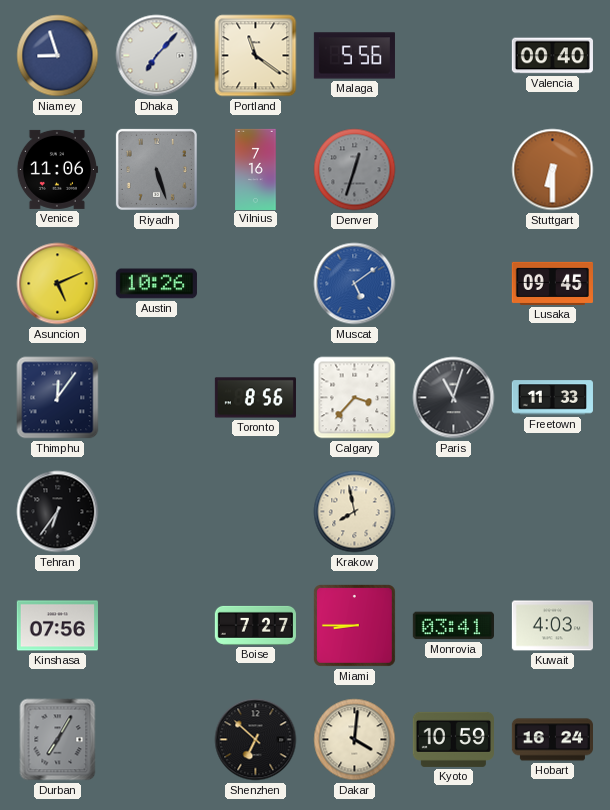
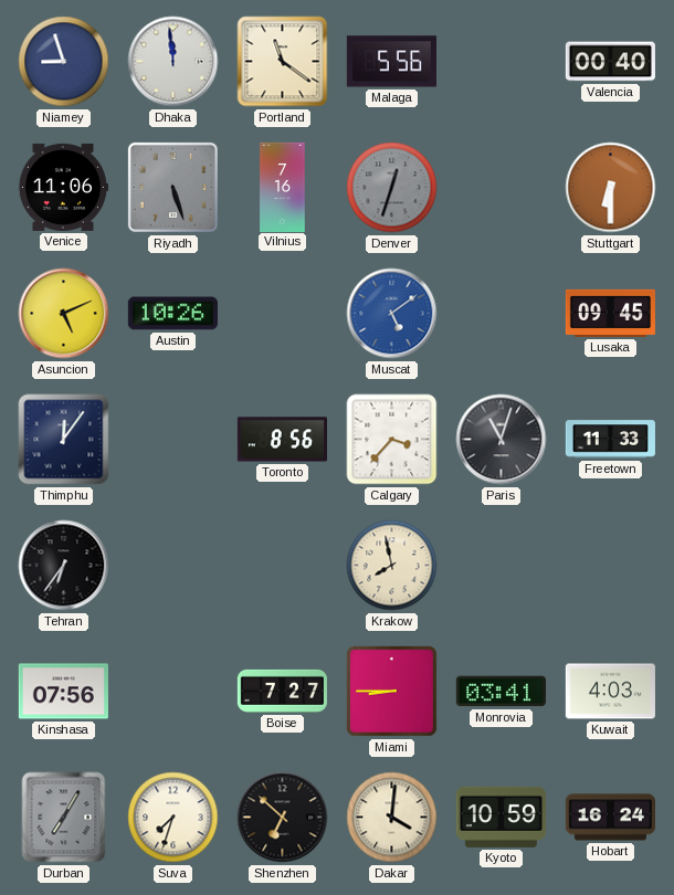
Dhaka: 7:07 -> 11:59 (173, 62)
Suva: none -> 7:33 (173, 818)
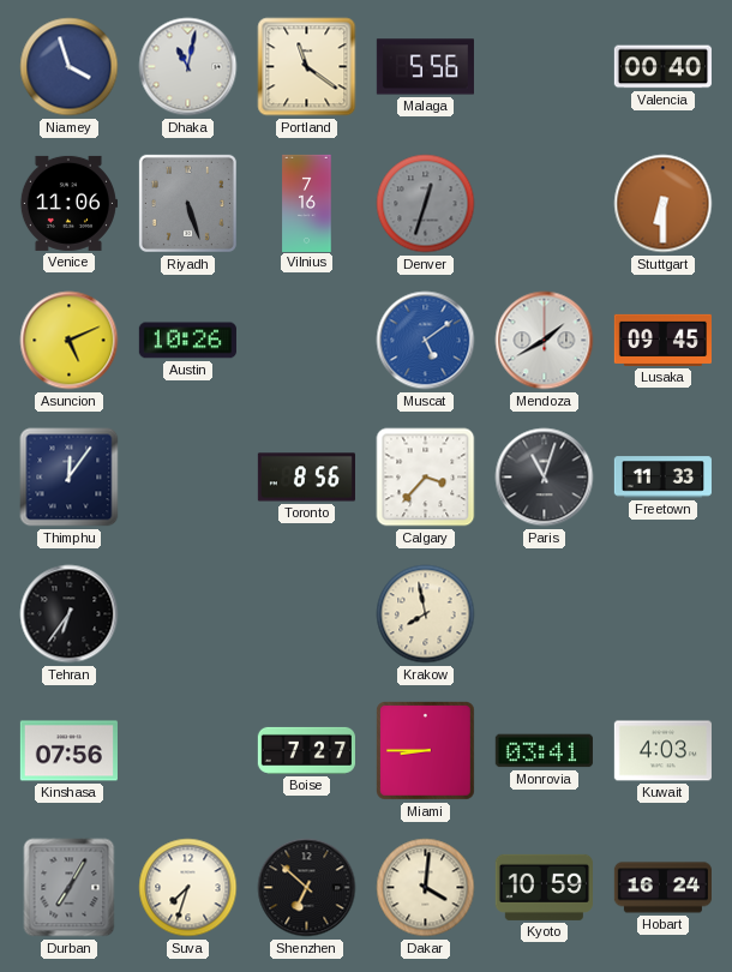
Niamey: 8:57 -> 3:57 (70, 67)
Dhaka: 11:59 -> 11:02 (188, 67)
Mendoza: none -> 1:40 (545, 341)
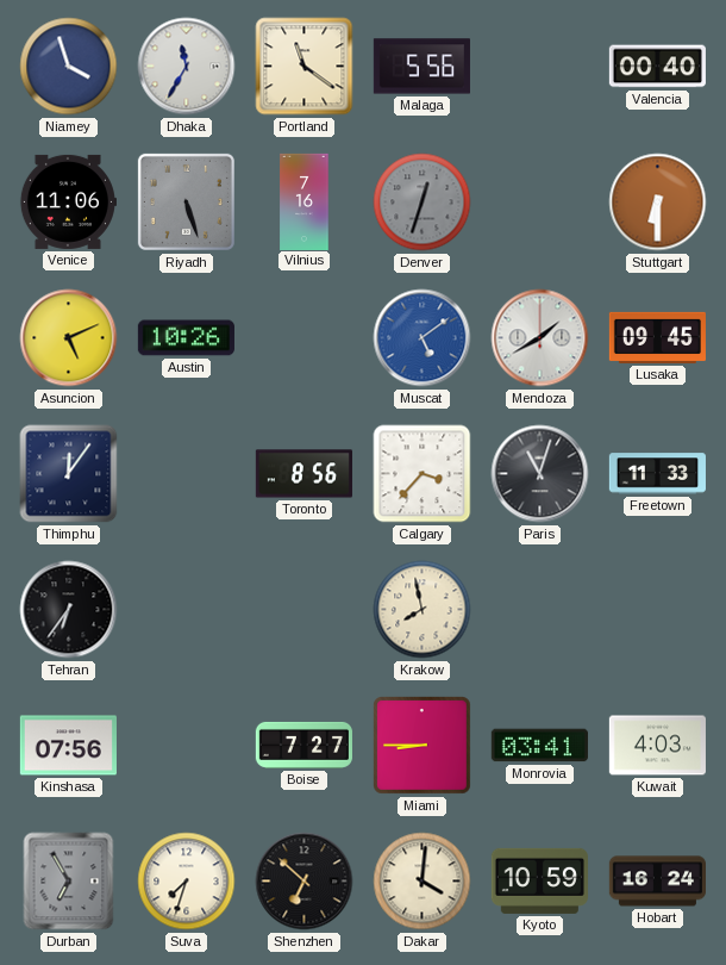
Dhaka: 11:02 -> 11:35 (187, 67)
Durban: 7:05 -> 6:55 (69, 882)
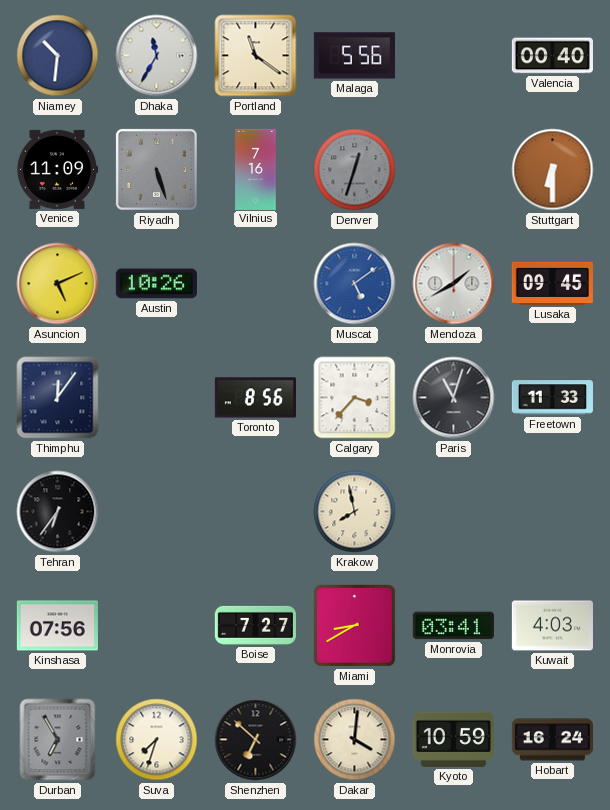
Niamey: 3:57 -> 10:31 (58, 56)
Venice: 11:06 -> 11:09 (57, 169)
Miami: 8:45 -> 8:40 (355, 626)
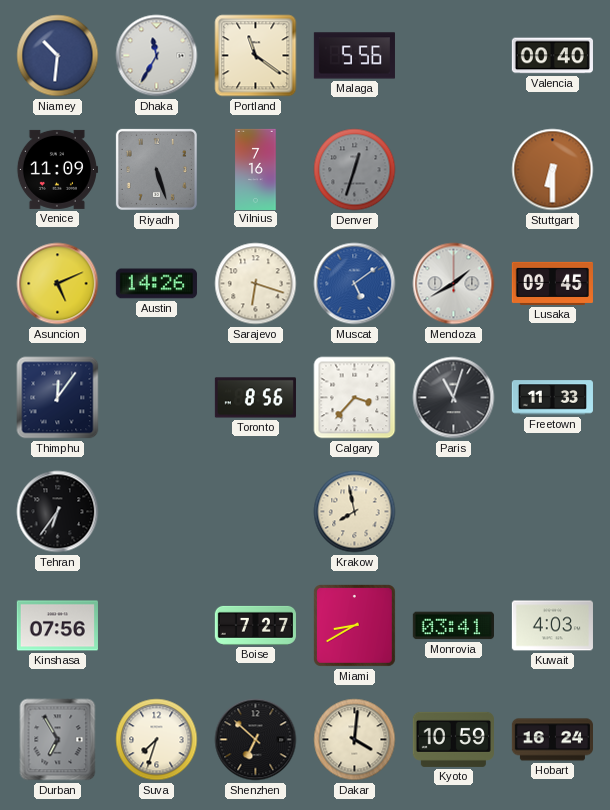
Austin: 10:26 -> 14:26 (156, 284)
Sarajevo: none -> 6:18 (256, 284)
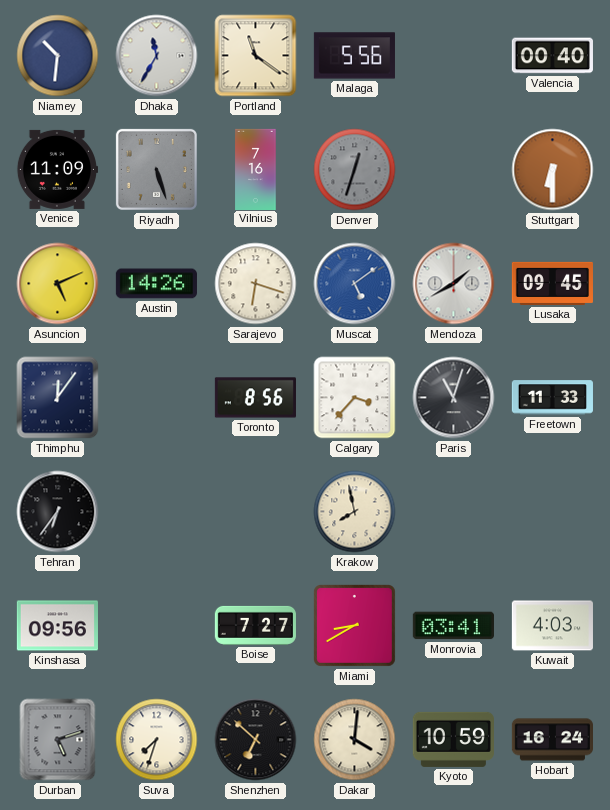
Kinshasa: 07:56 -> 09:56 (57, 626)
Durban: 6:55 -> 5:12 (58, 740)
